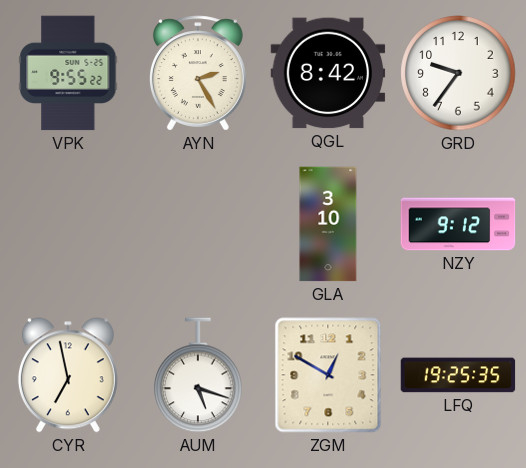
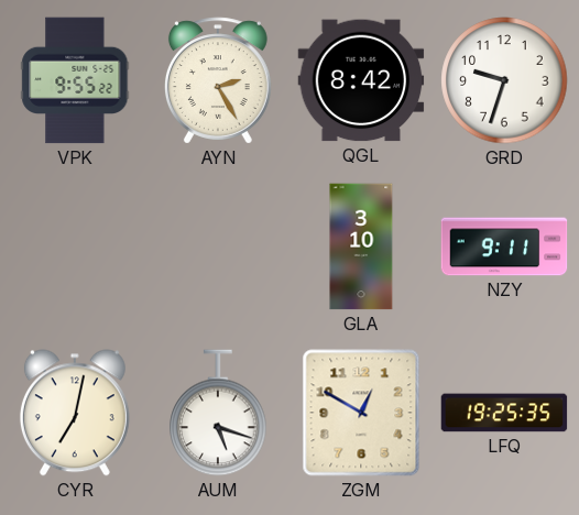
GRD: 9:36 -> 9:33 (504, 80)
NZY: 9:12 -> 9:11 (504, 246)
CYR: 6:58 -> 7:02 (75, 413)
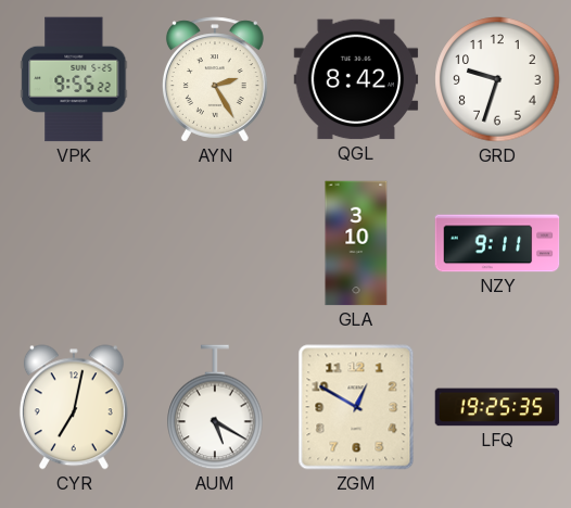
AUM: 5:18 -> 5:20 (215, 407)
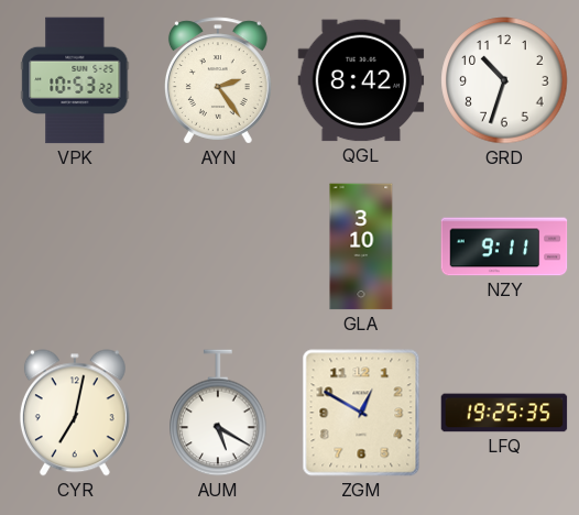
VPK: 9:55 -> 10:53 (75, 80)
AYN: 2:25 -> 2:24 (218, 80)
GRD: 9:33 -> 10:33 (504, 80)
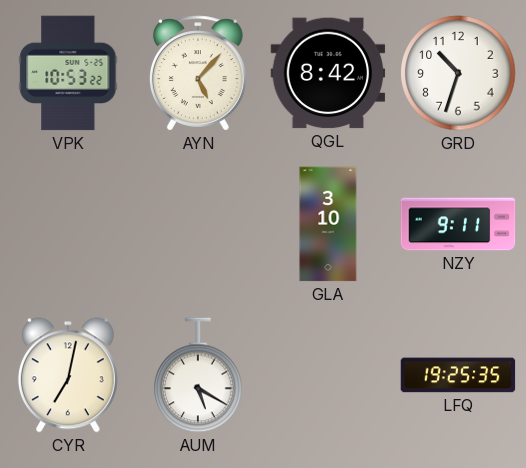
AYN: 2:24 -> 5:07 (198, 73)
ZGM: 12:50 -> none (361, 413)
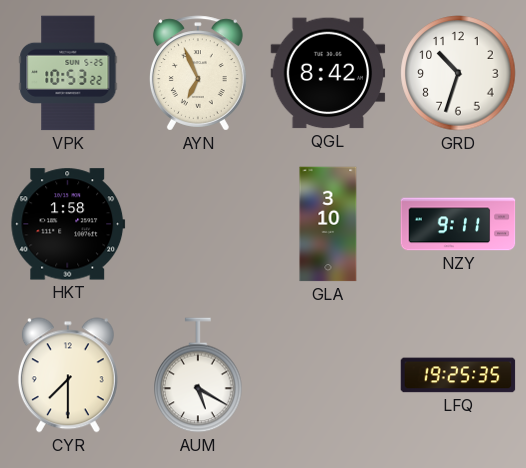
AYN: 5:07 -> 6:56 (198, 73)
HKT: none -> 1:58 (68, 224)
CYR: 7:02 -> 7:30 (68, 375)
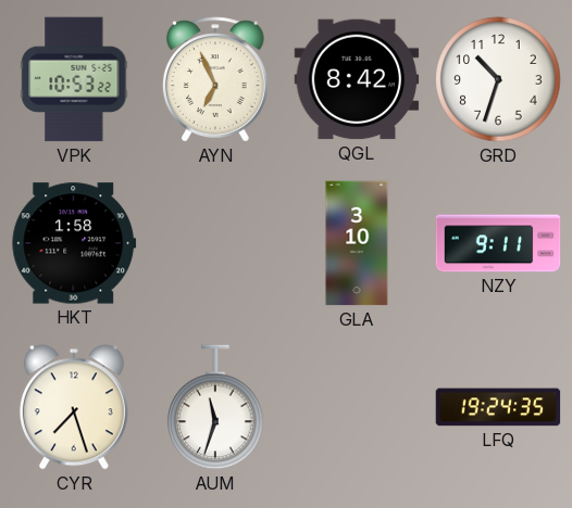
CYR: 7:30 -> 7:27 (74, 407)
AUM: 5:20 -> 11:33 (215, 407)
LFQ: 19:25 -> 19:24 (498, 407)
